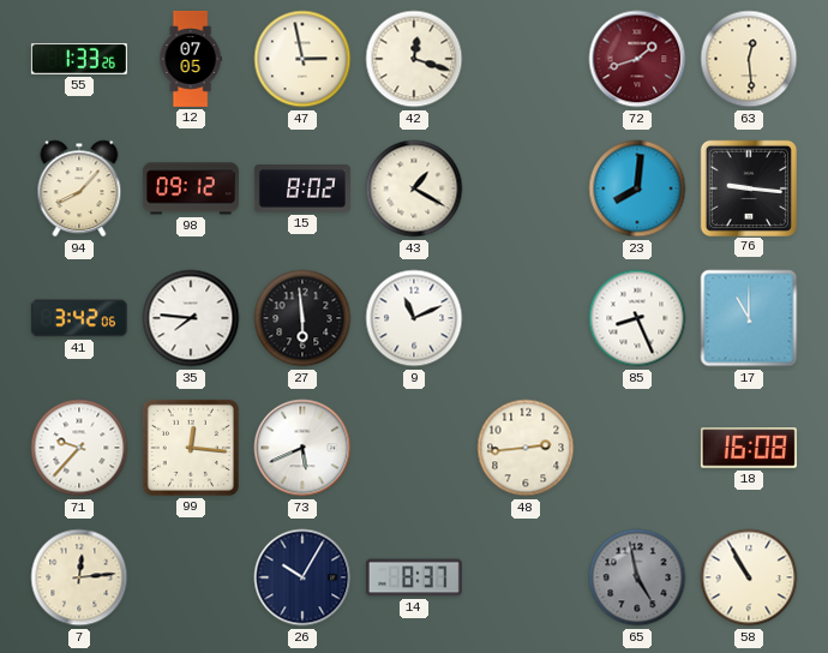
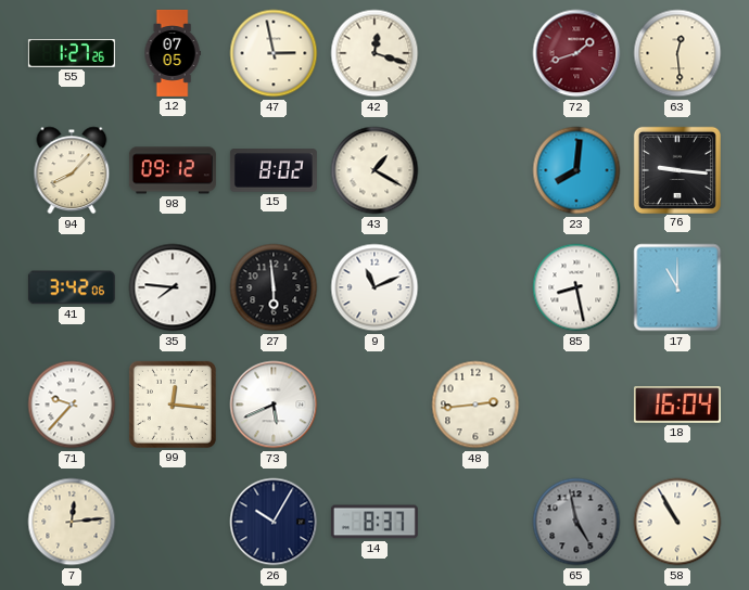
55: 1:33 -> 1:27 (72, 53)
85: 8:26 -> 8:28 (576, 287)
18: 16:08 -> 16:04 (677, 405)
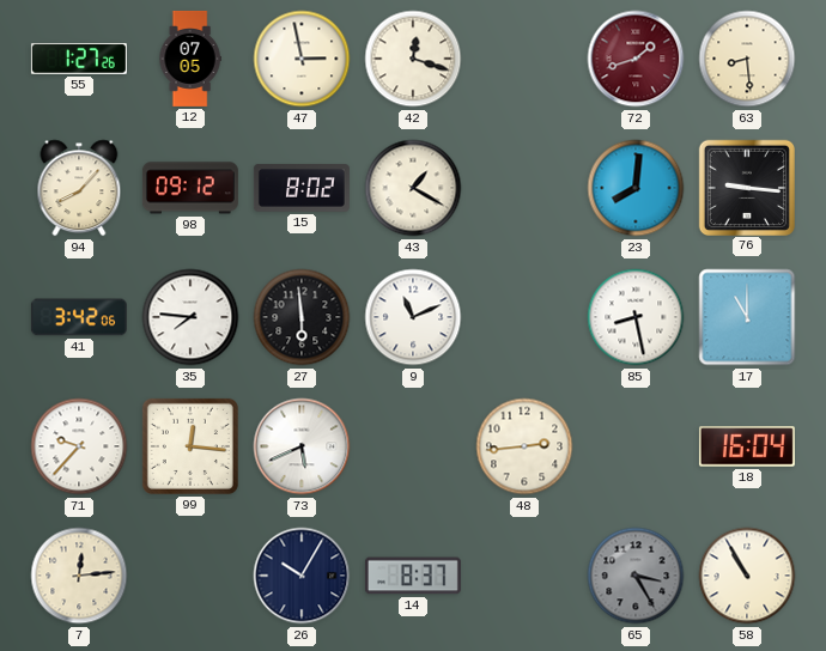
63: 12:29 -> 8:29 (747, 59)
65: 4:58 -> 3:25 (636, 576)
